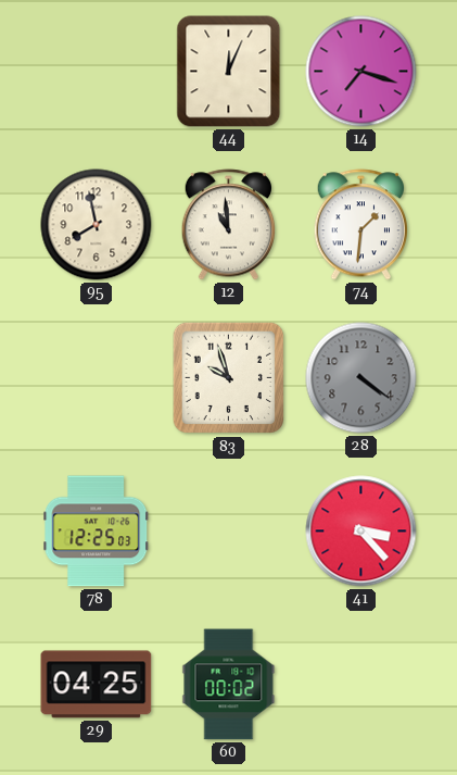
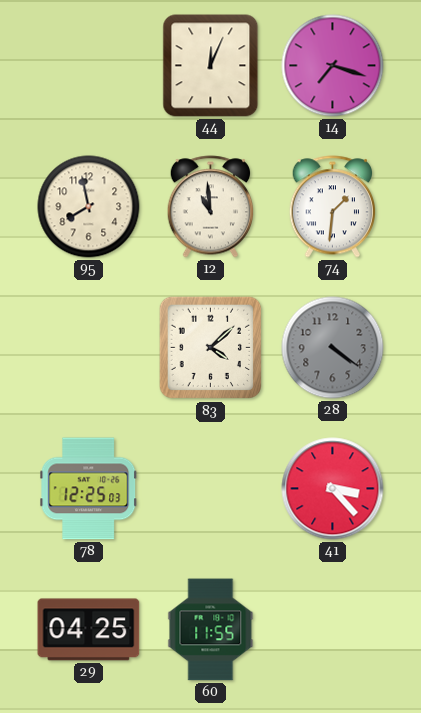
83: 9:57 -> 4:08 (211, 348)
60: 00:02 -> 11:55 (211, 630)
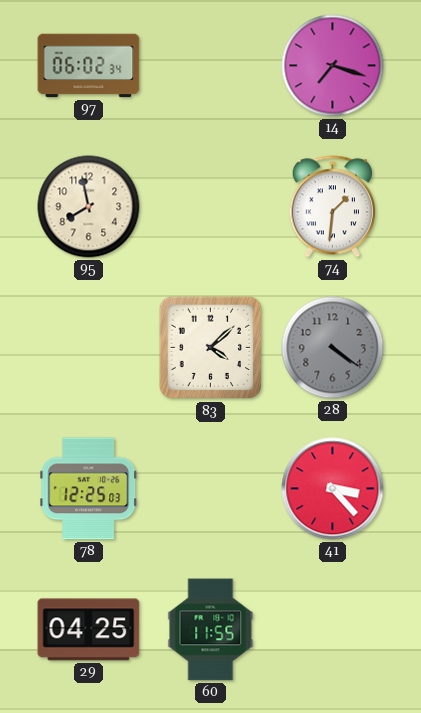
97: none -> 06:02 (89, 66)
44: 12:04 -> none (211, 66)
12: 10:59 -> none (210, 207)
